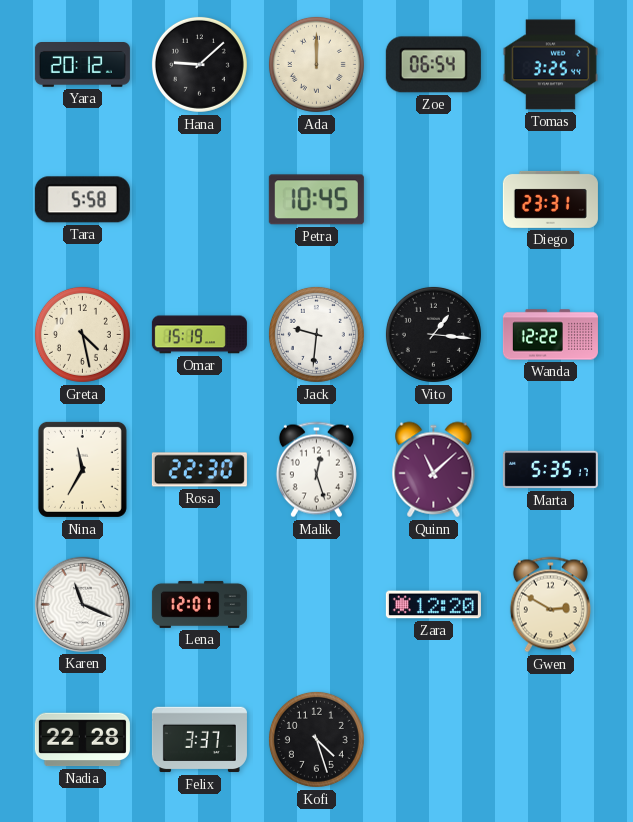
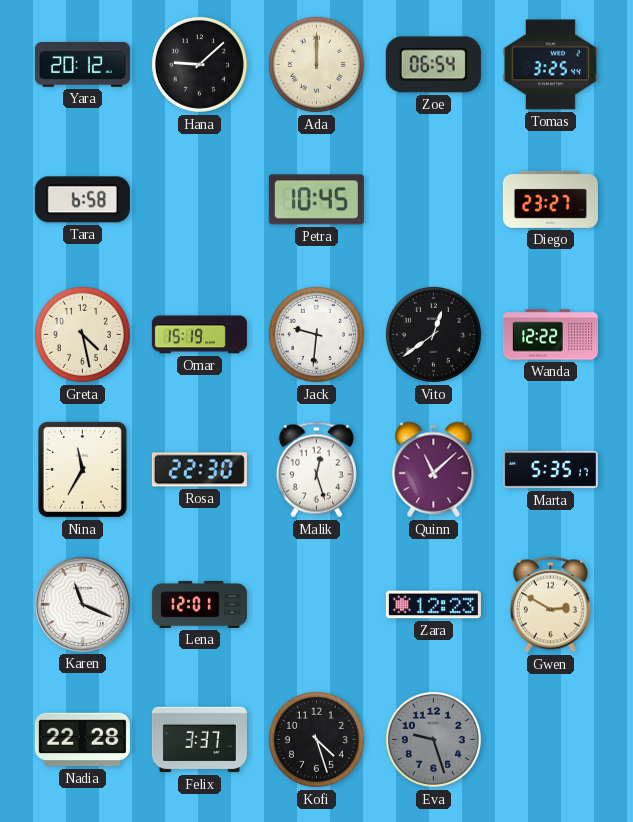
Tara: 5:58 -> 6:58 (82, 200)
Diego: 23:31 -> 23:27 (550, 199)
Vito: 1:16 -> 12:39 (433, 334)
Zara: 12:20 -> 12:23 (433, 605)
Eva: none -> 9:27 (433, 739)
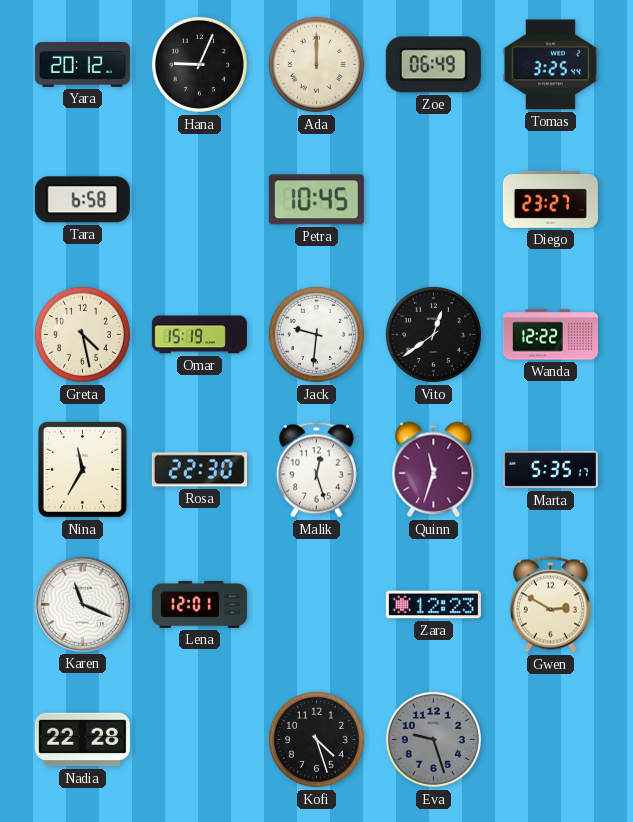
Hana: 9:08 -> 9:04 (199, 64)
Zoe: 06:54 -> 06:49 (433, 65)
Quinn: 11:08 -> 11:33 (434, 470)
Felix: 3:37 -> none (199, 740)
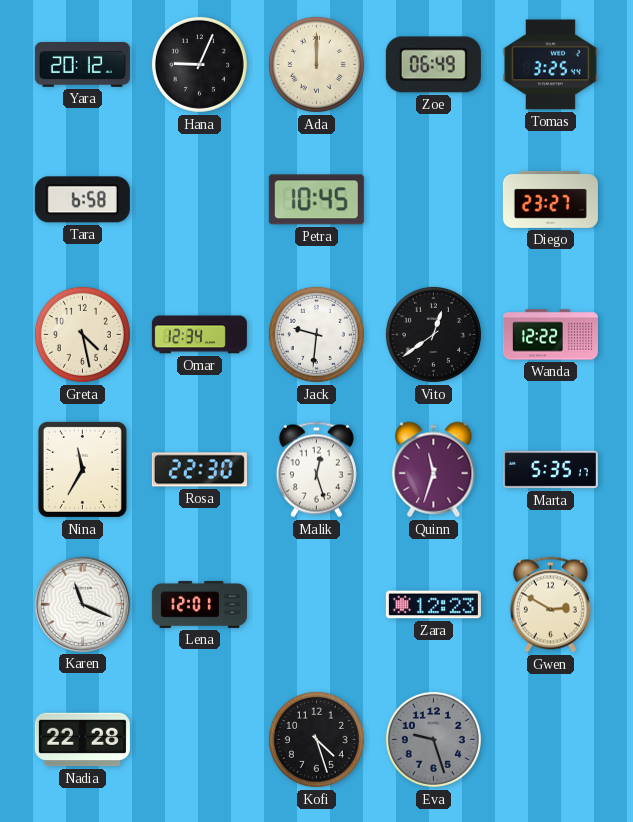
Omar: 15:19 -> 12:34 (199, 335)
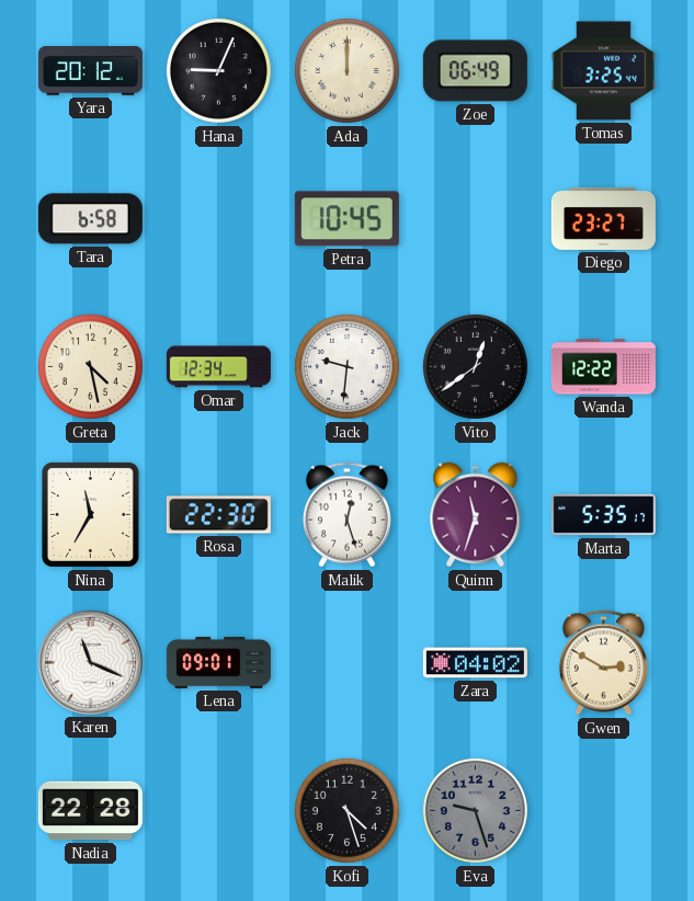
Lena: 12:01 -> 09:01 (218, 662)
Zara: 12:23 -> 04:02 (475, 663)
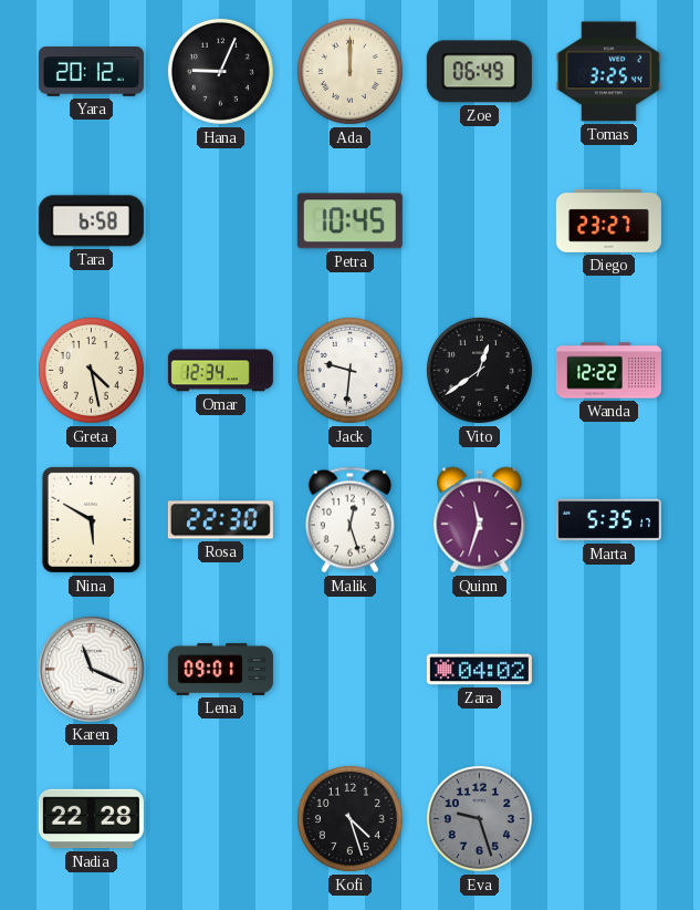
Nina: 11:35 -> 5:50 (91, 519)
Gwen: 2:50 -> none (603, 663)
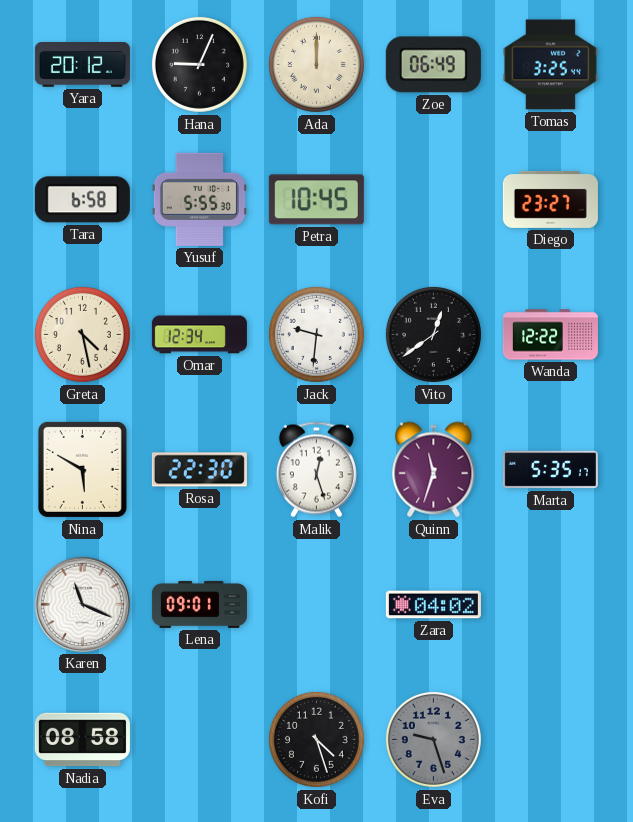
Yusuf: none -> 5:55 (199, 199)
Nadia: 22:28 -> 08:58 (82, 740)
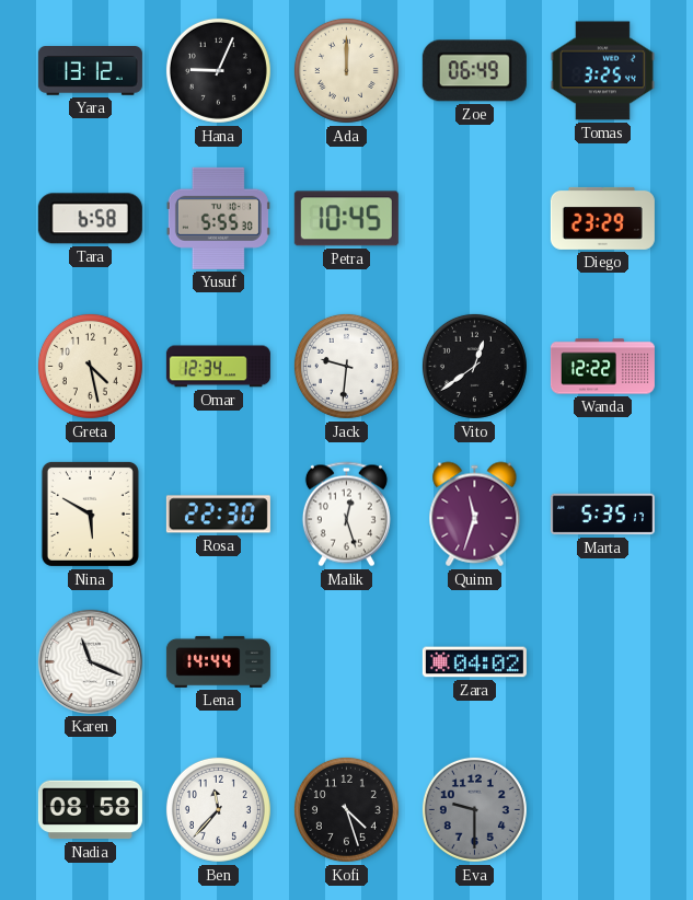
Yara: 20:12 -> 13:12 (90, 71)
Diego: 23:27 -> 23:29 (602, 218)
Lena: 09:01 -> 14:44 (218, 661)
Ben: none -> 11:37 (218, 809)
Eva: 9:27 -> 9:30 (474, 809)
